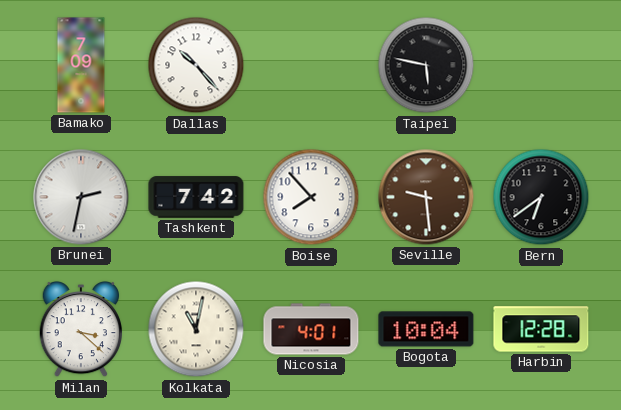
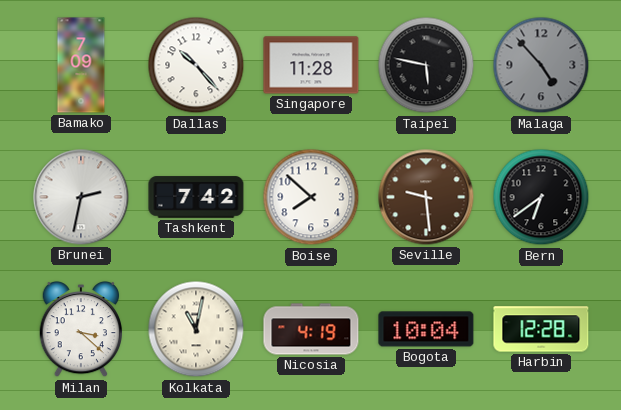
Singapore: none -> 11:28 (311, 65)
Malaga: none -> 4:53 (541, 65)
Boise: 7:53 -> 7:52 (311, 197)
Nicosia: 4:01 -> 4:19 (311, 329)
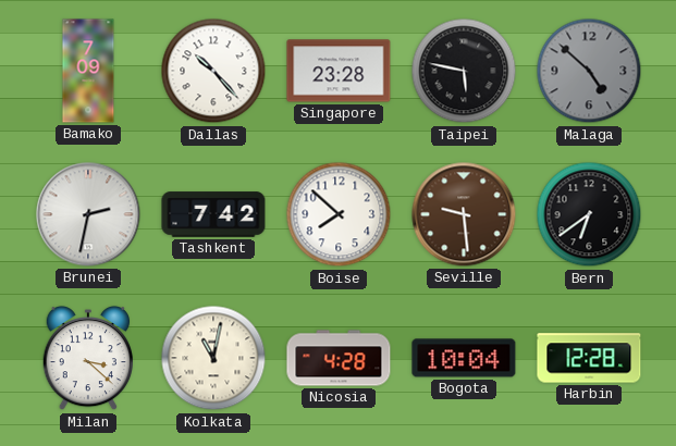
Singapore: 11:28 -> 23:28 (339, 71)
Malaga: 4:53 -> 4:52 (589, 71)
Nicosia: 4:19 -> 4:28 (339, 358)
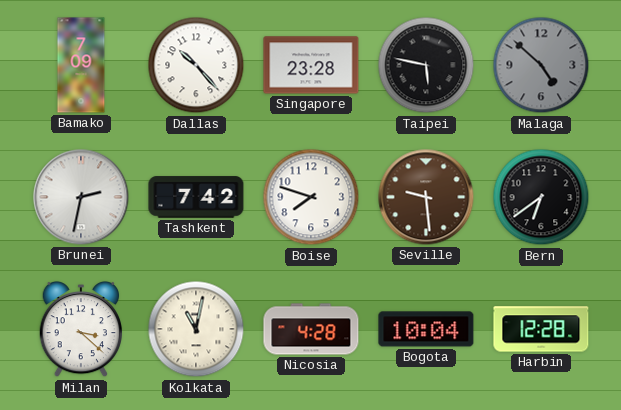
Boise: 7:52 -> 7:48 (311, 197)
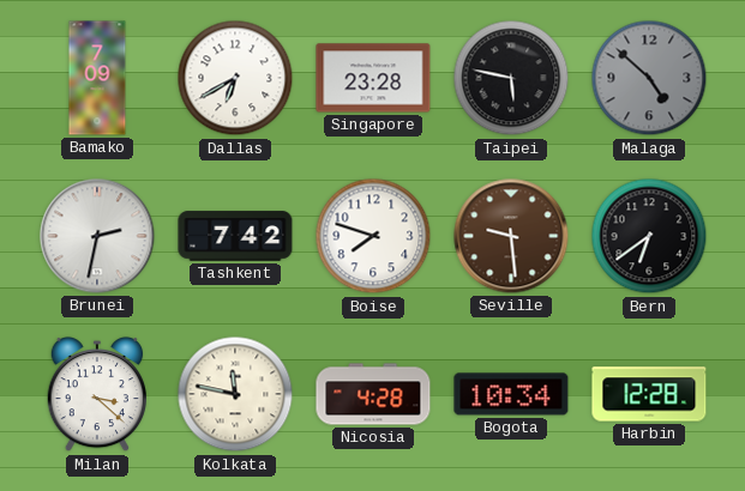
Dallas: 10:23 -> 6:40 (235, 78)
Kolkata: 11:02 -> 11:47 (235, 394)
Bogota: 10:04 -> 10:34 (511, 394)
